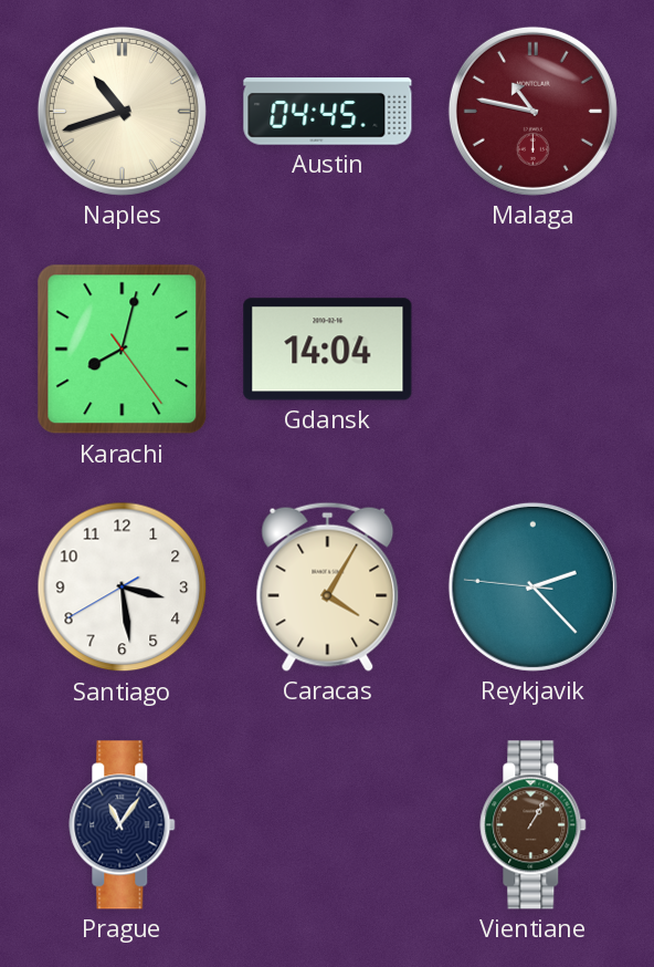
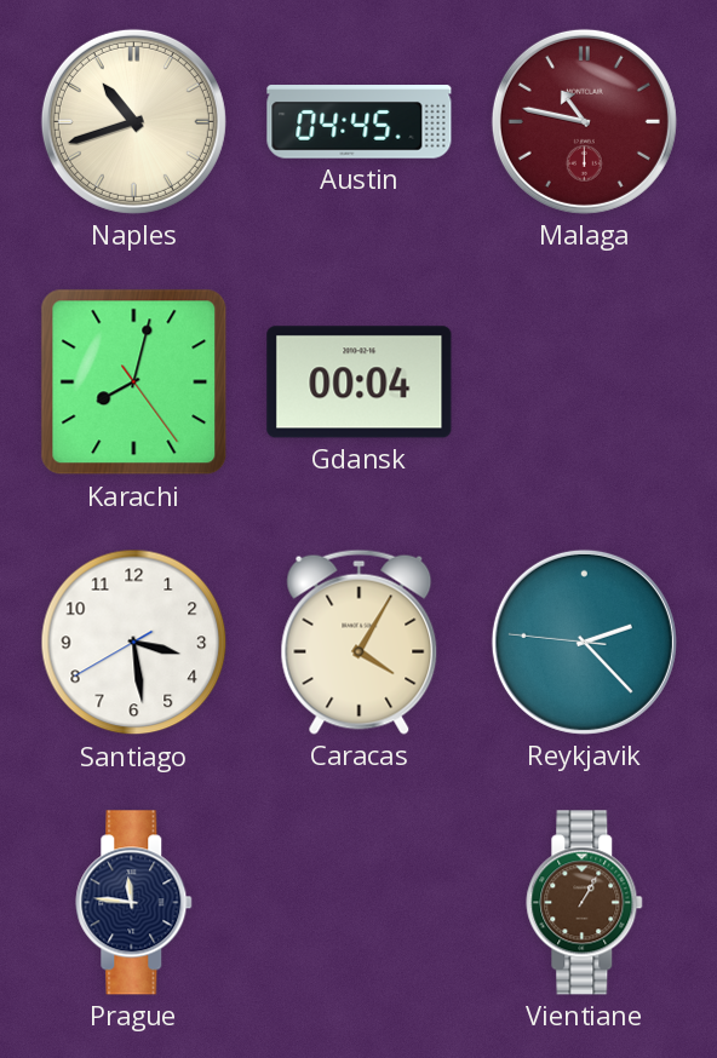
Gdansk: 14:04 -> 00:04 (360, 383)
Prague: 11:06 -> 11:46 (134, 903)
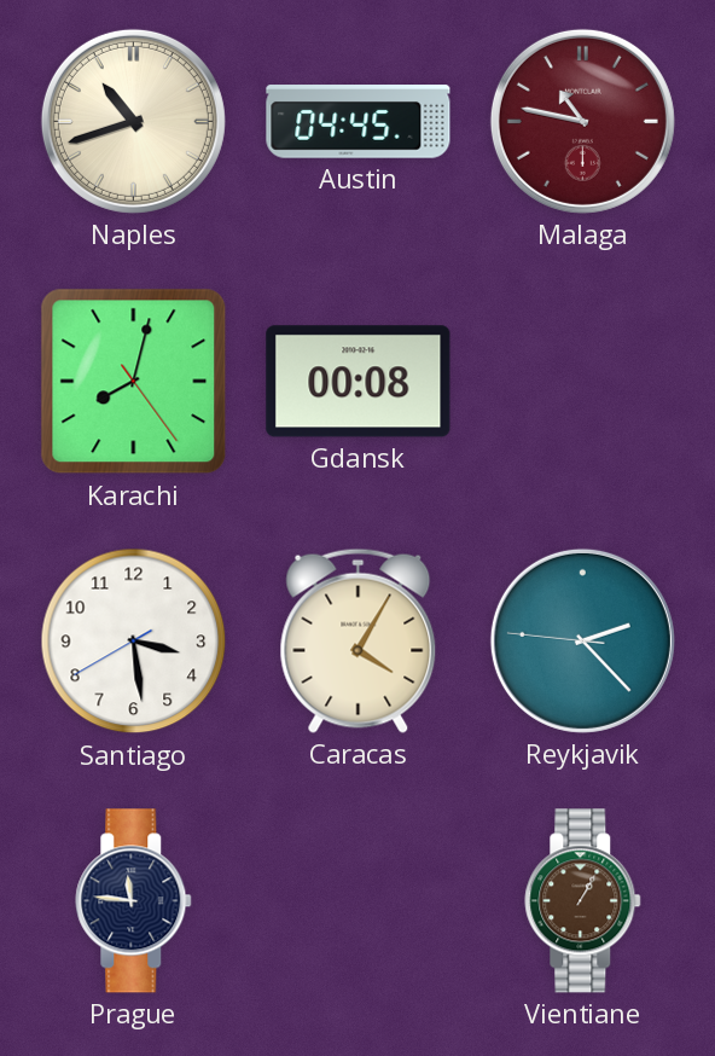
Gdansk: 00:04 -> 00:08 (359, 382)
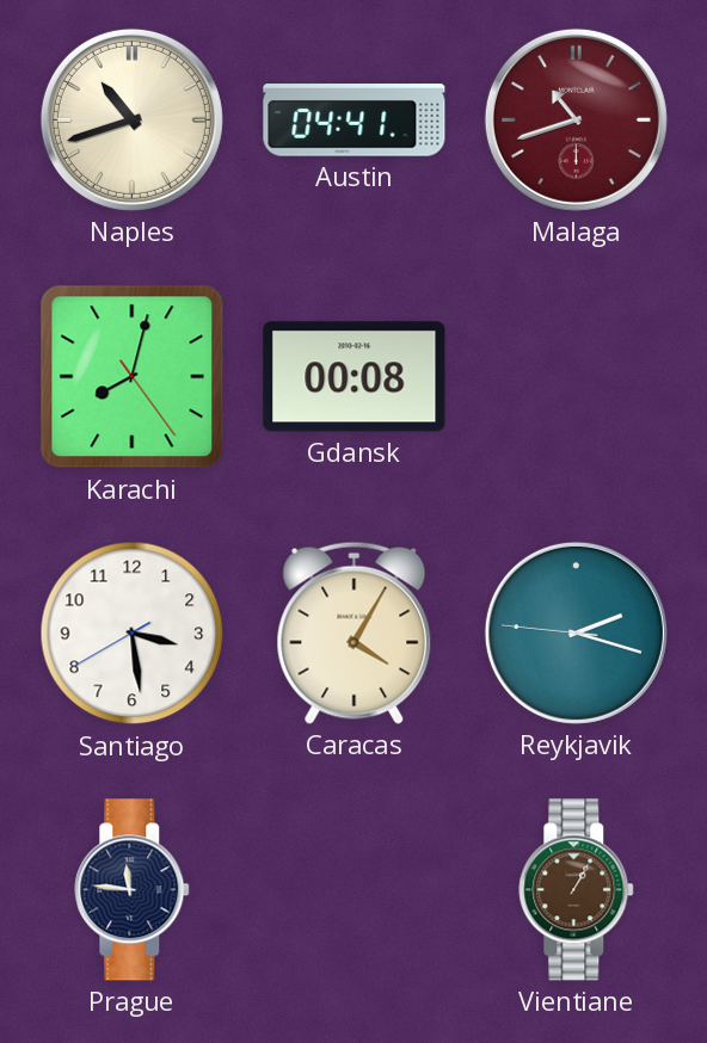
Austin: 04:45 -> 04:41 (355, 121)
Malaga: 10:47 -> 10:42 (576, 119)
Reykjavik: 2:22 -> 2:17 (576, 632)
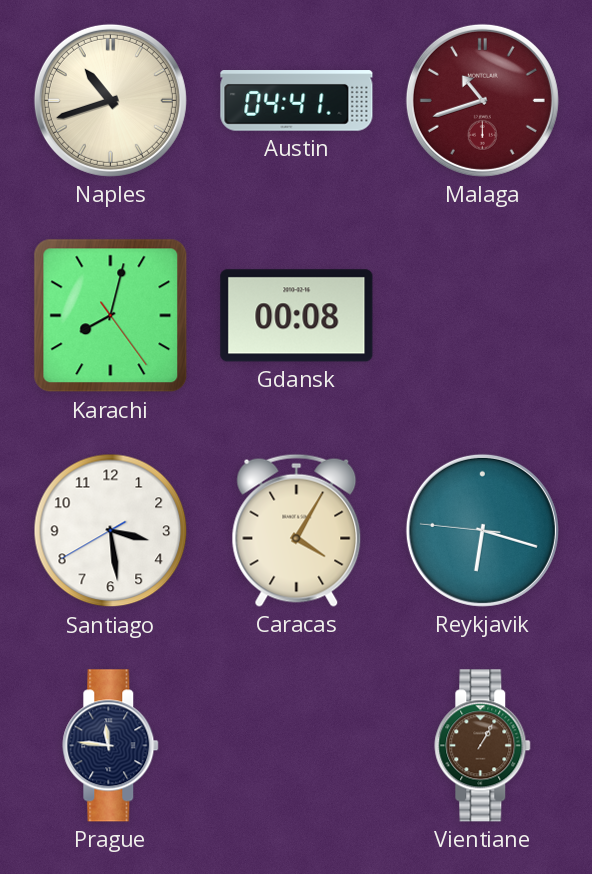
Reykjavik: 2:17 -> 6:17 (482, 530)
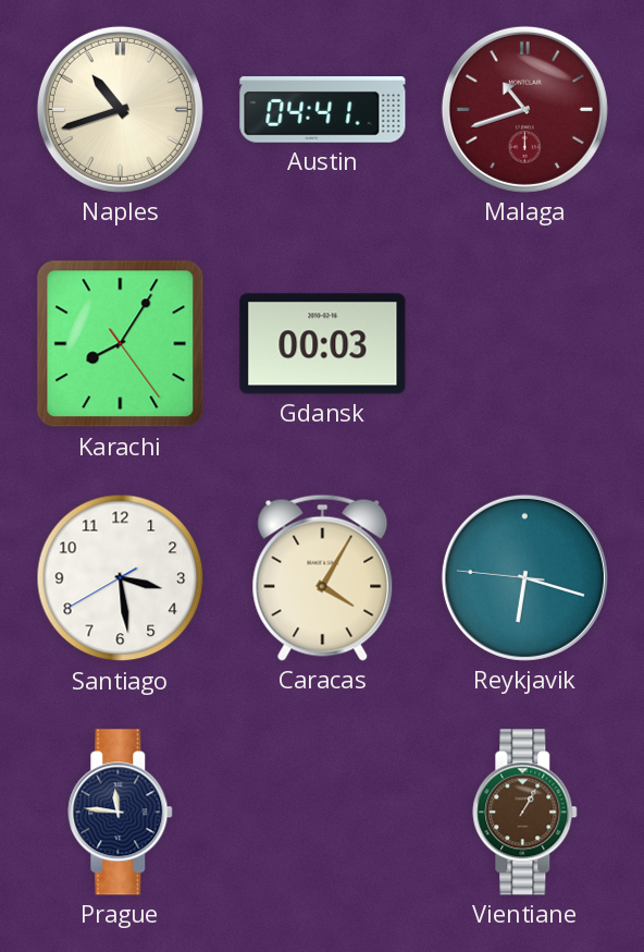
Karachi: 8:02 -> 8:05 (121, 344)
Gdansk: 00:08 -> 00:03 (323, 344)
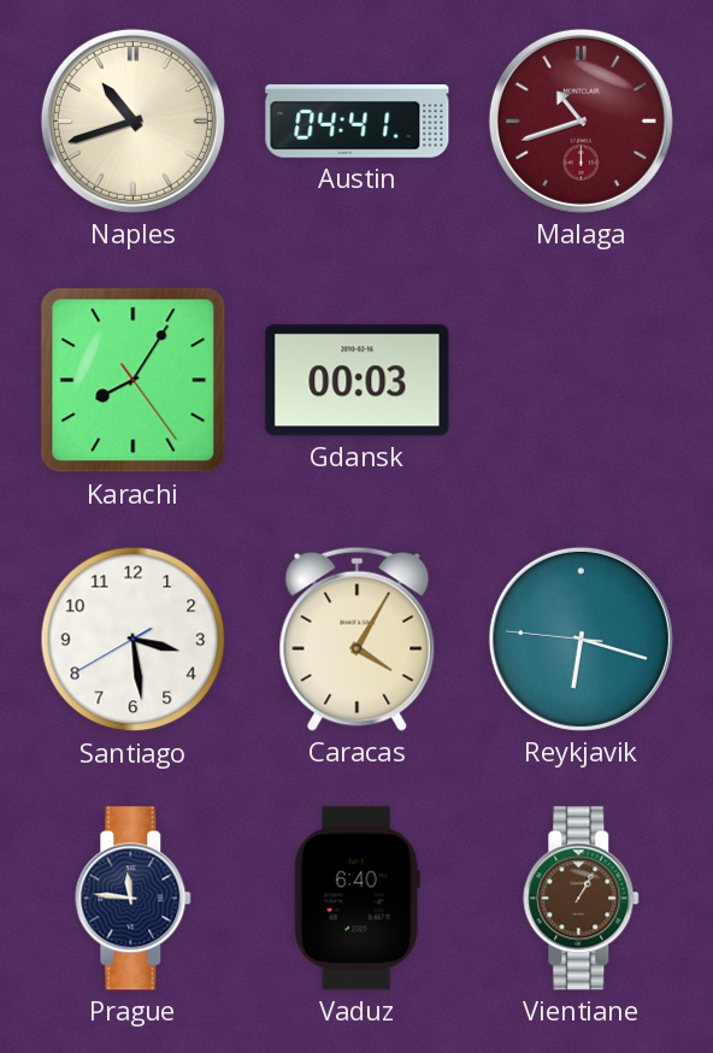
Vaduz: none -> 6:40 (356, 899)
